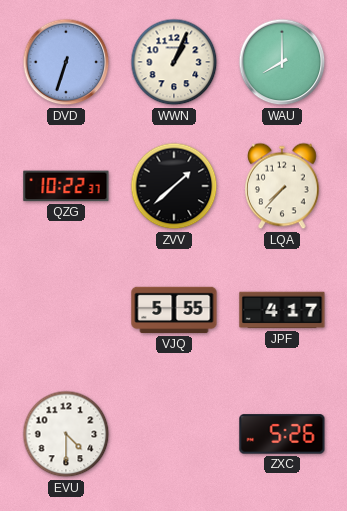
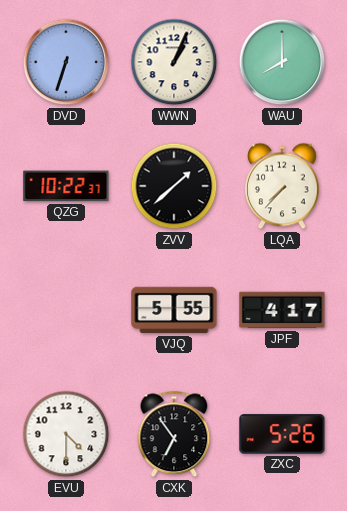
CXK: none -> 6:54 (174, 434)
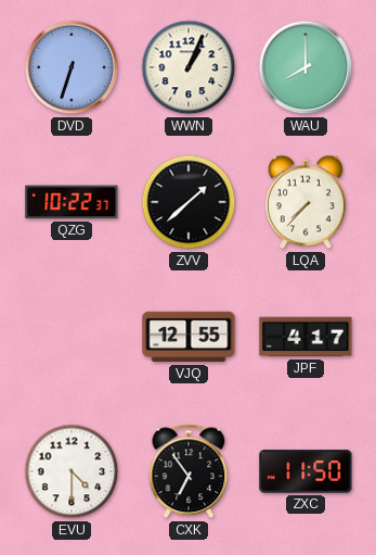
VJQ: 5:55 -> 12:55 (189, 337)
ZXC: 5:26 -> 11:50 (306, 471)
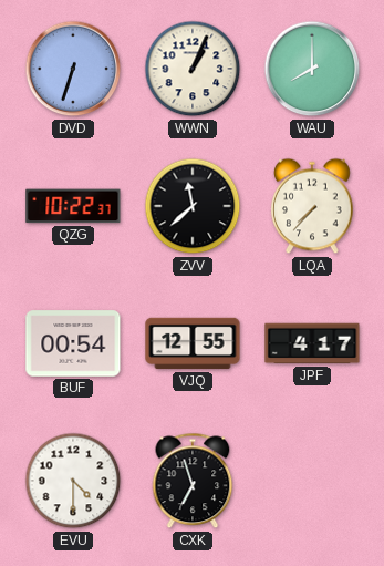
ZVV: 1:38 -> 11:38 (193, 206)
BUF: none -> 00:54 (73, 343)
CXK: 6:54 -> 6:57 (193, 481)
ZXC: 11:50 -> none (306, 471)
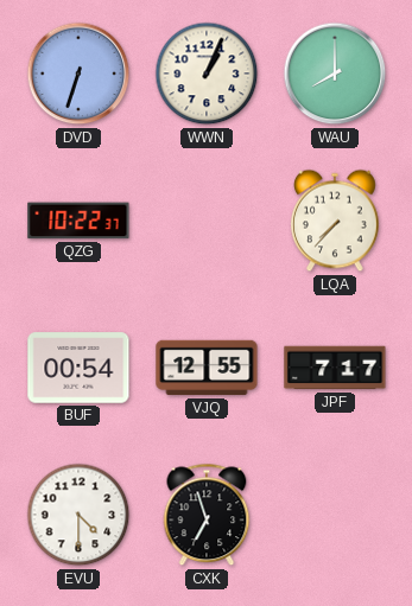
ZVV: 11:38 -> none (193, 206)
JPF: 4:17 -> 7:17 (335, 368)
